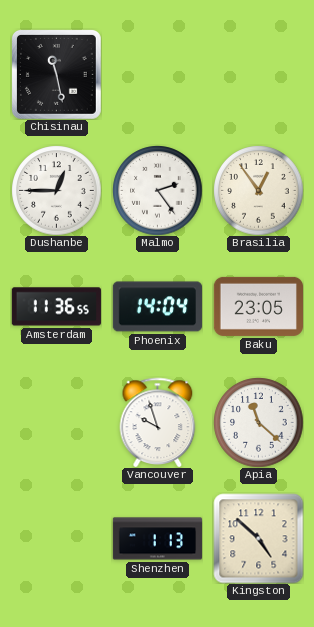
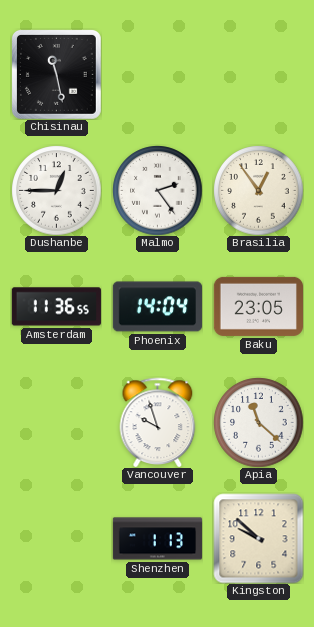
Kingston: 4:52 -> 9:52 (258, 538)
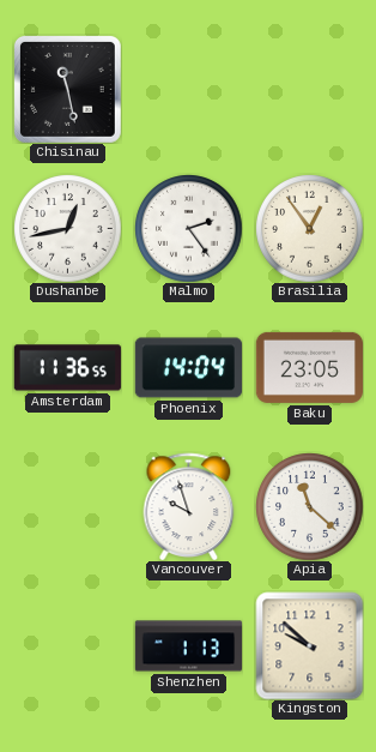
Dushanbe: 12:45 -> 12:43 (67, 228)
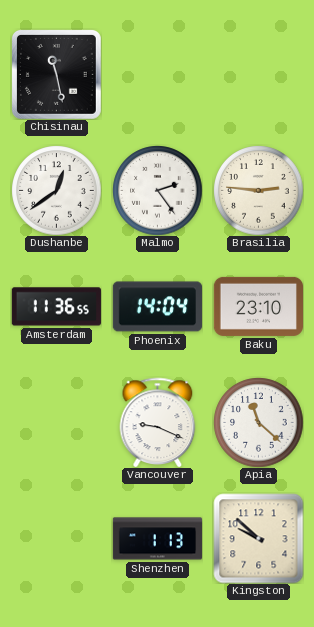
Dushanbe: 12:43 -> 12:39 (56, 190)
Brasilia: 12:54 -> 2:46 (258, 190)
Baku: 23:05 -> 23:10 (258, 306)
Vancouver: 9:57 -> 9:19 (158, 422)
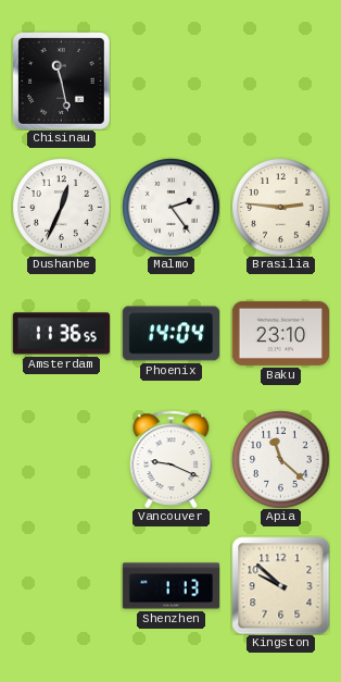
Dushanbe: 12:39 -> 12:34 (61, 207)
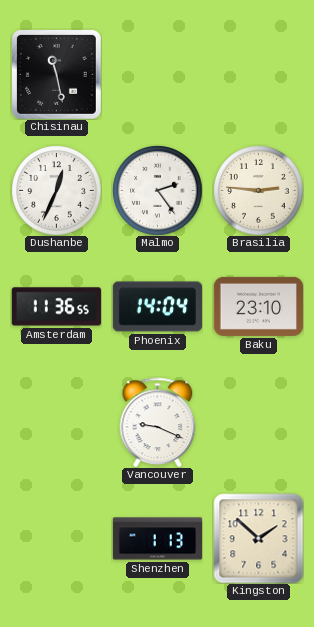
Apia: 11:22 -> none (280, 459)
Kingston: 9:52 -> 1:52 (258, 538)
